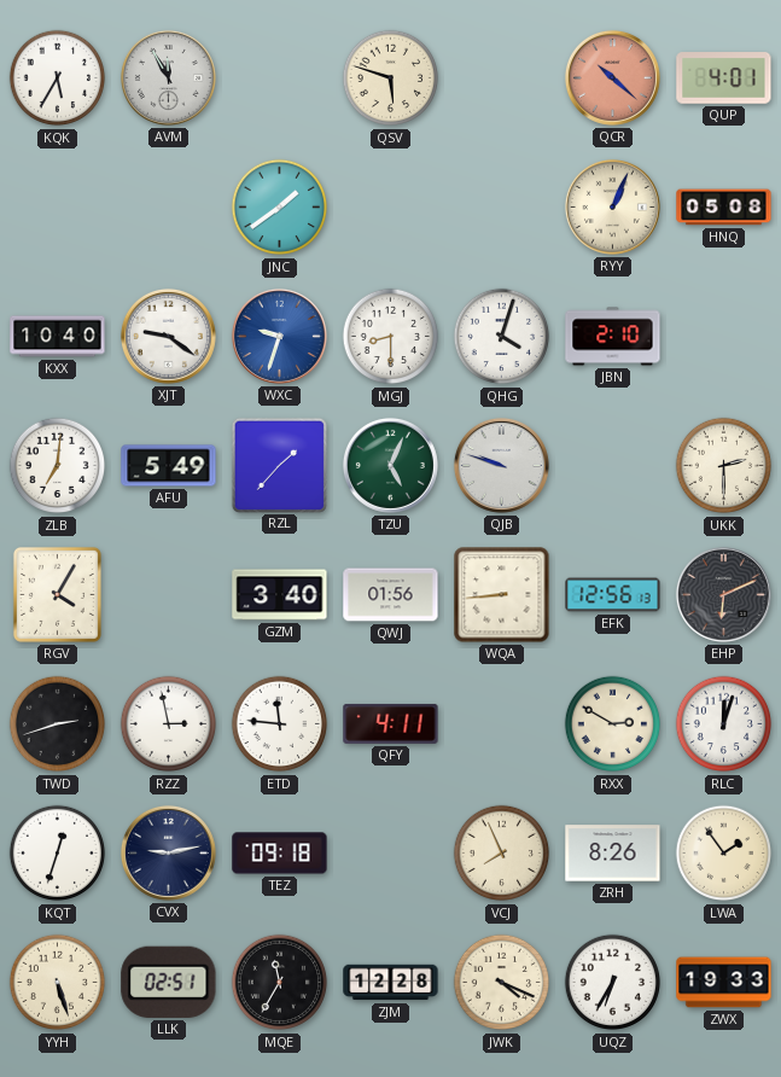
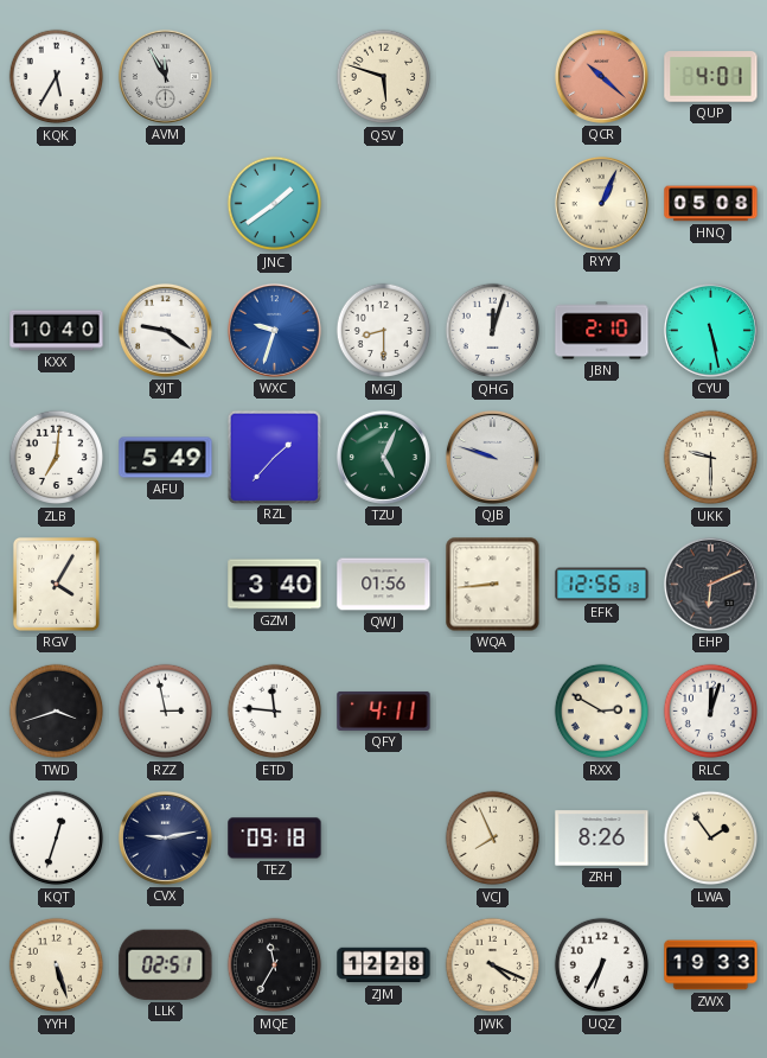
QHG: 4:03 -> 12:03 (493, 331)
CYU: none -> 5:28 (710, 330)
UKK: 2:30 -> 9:30 (711, 458)
TWD: 2:42 -> 3:42 (57, 712)
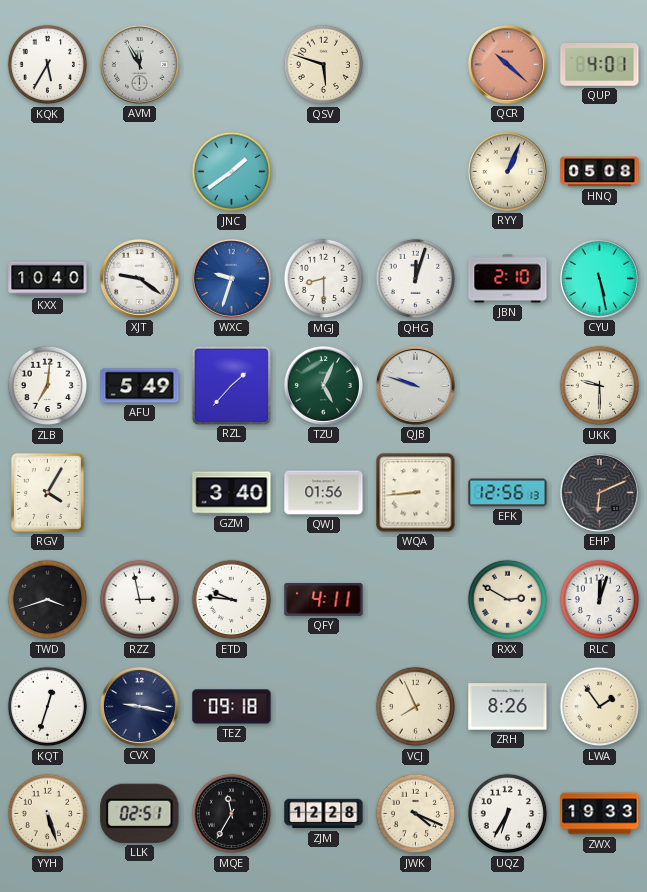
ETD: 11:46 -> 9:46 (232, 600)
CVX: 9:13 -> 9:17 (139, 706)
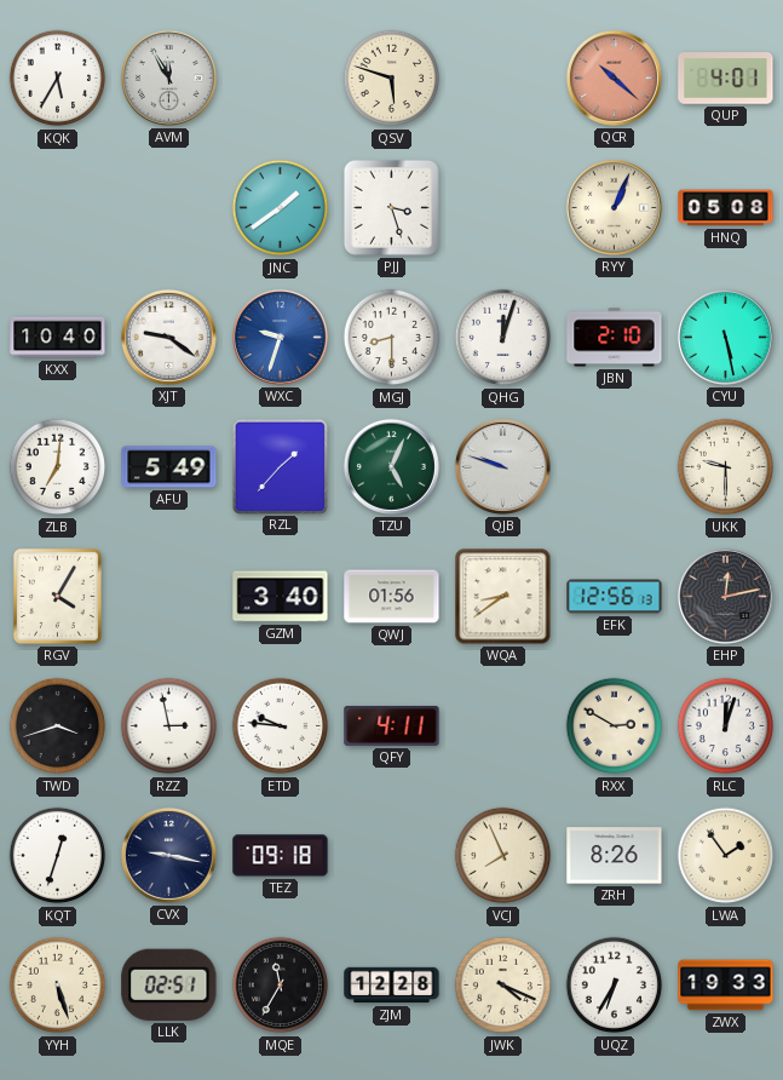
PJJ: none -> 3:27 (391, 207)
WQA: 8:44 -> 8:39 (503, 597)
EHP: 6:11 -> 12:13 (725, 596)
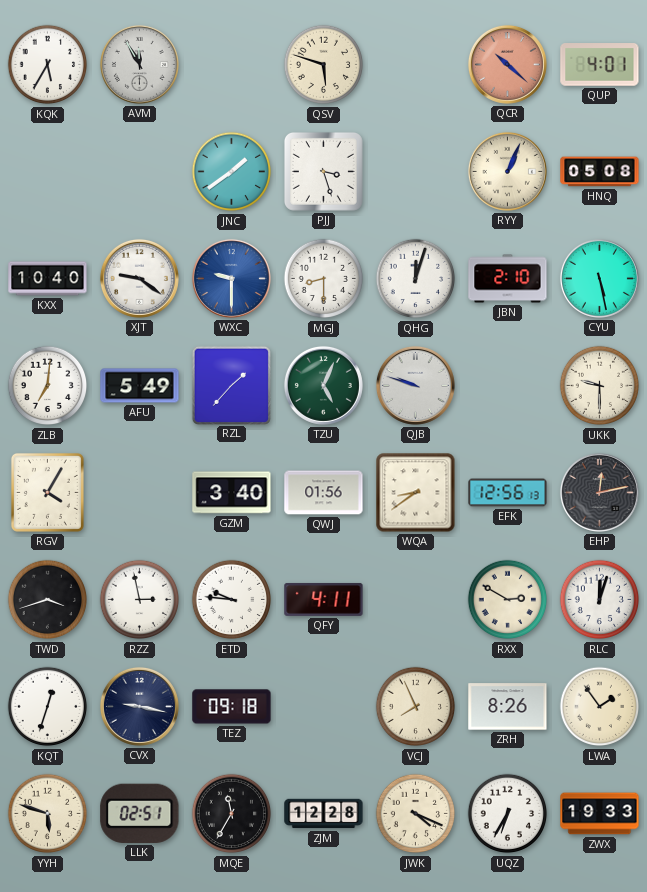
WXC: 9:33 -> 9:30 (231, 278)
YYH: 5:27 -> 5:48 (48, 814)
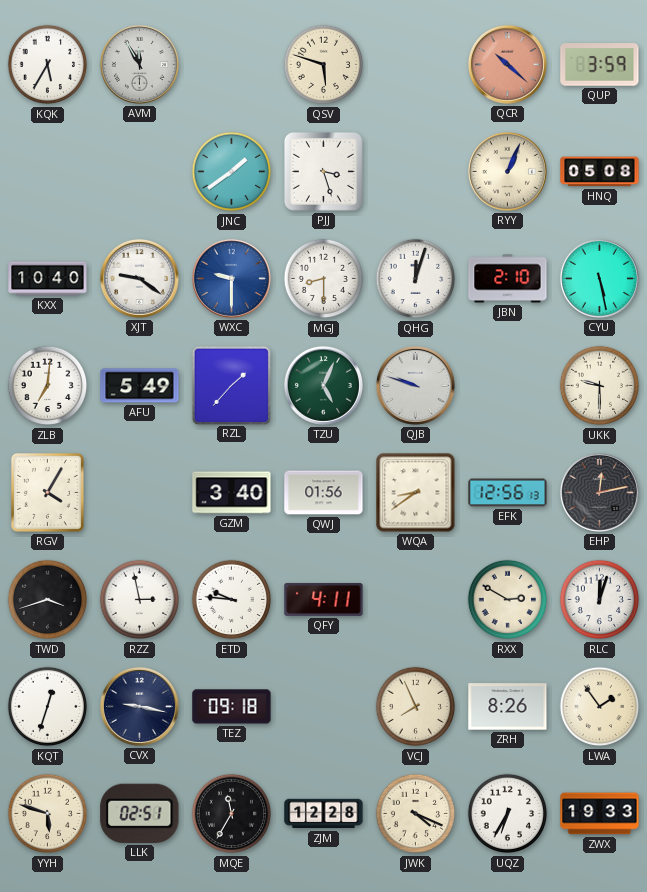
QUP: 4:01 -> 3:59 (600, 65)
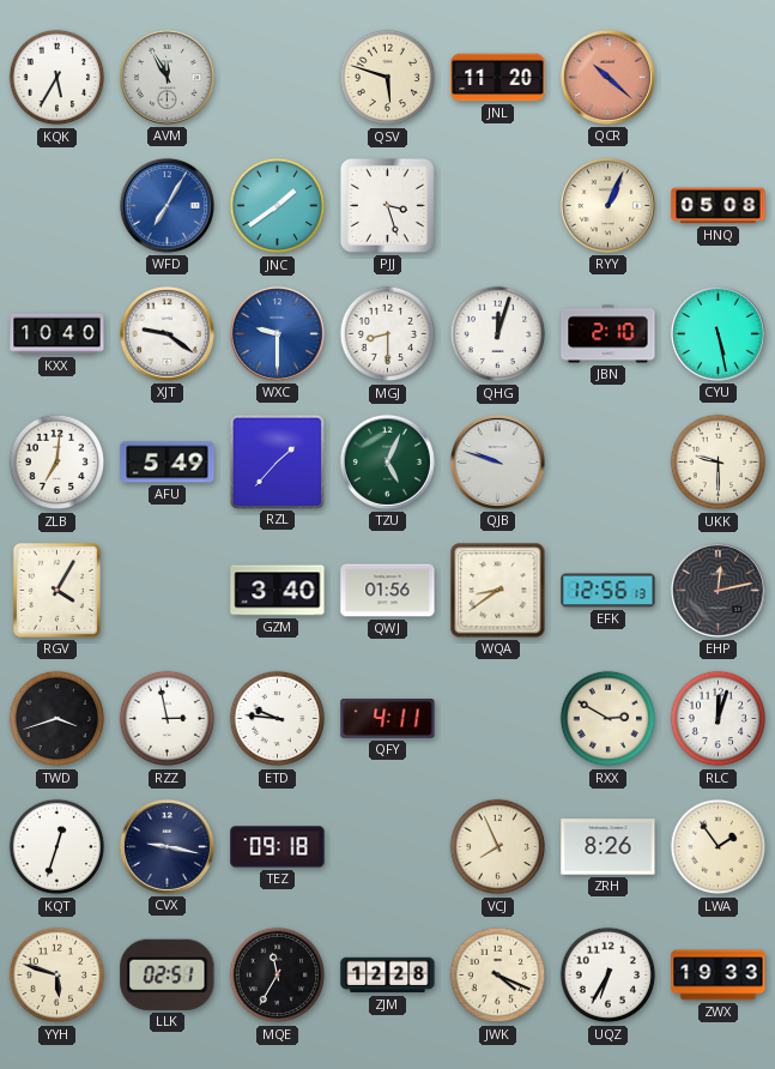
JNL: none -> 11:20 (498, 78)
QUP: 3:59 -> none (600, 65)
WFD: none -> 7:05 (166, 205)
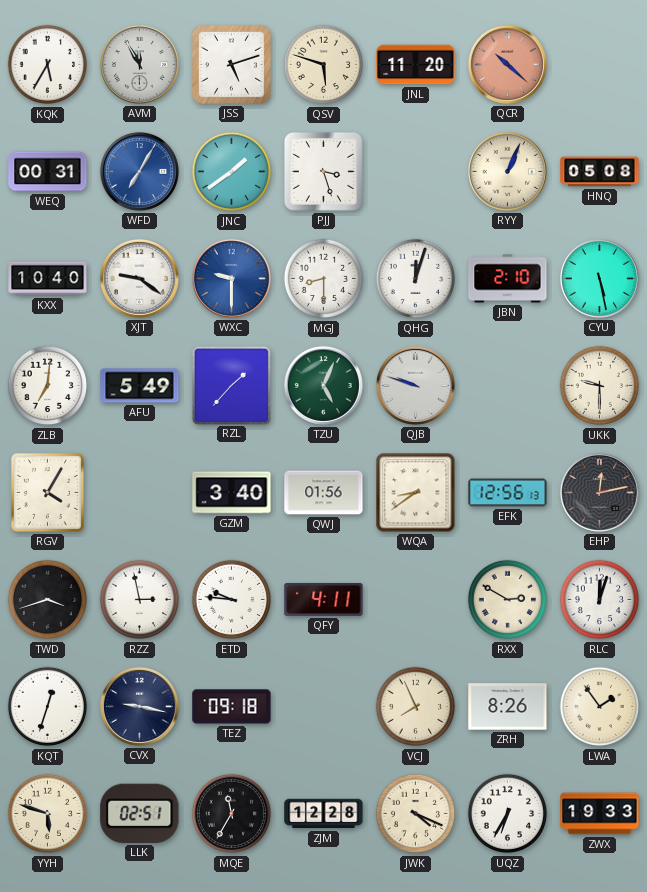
JSS: none -> 5:12 (231, 64)
WEQ: none -> 00:31 (48, 172)
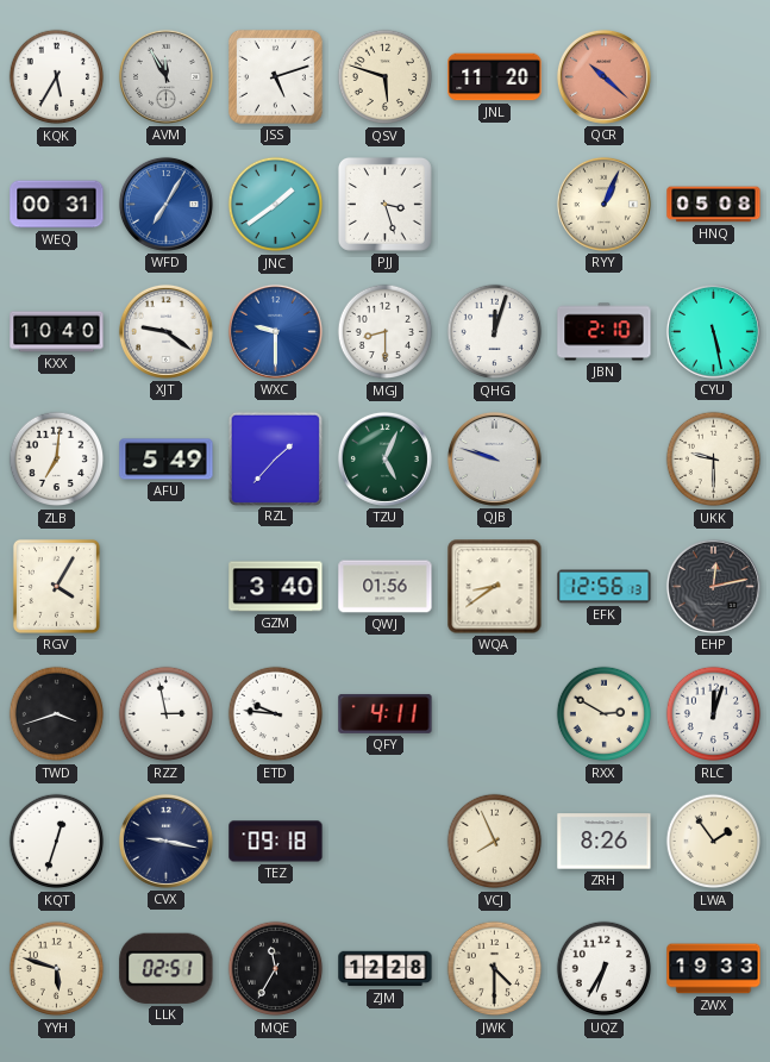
JWK: 4:19 -> 4:30 (495, 969)
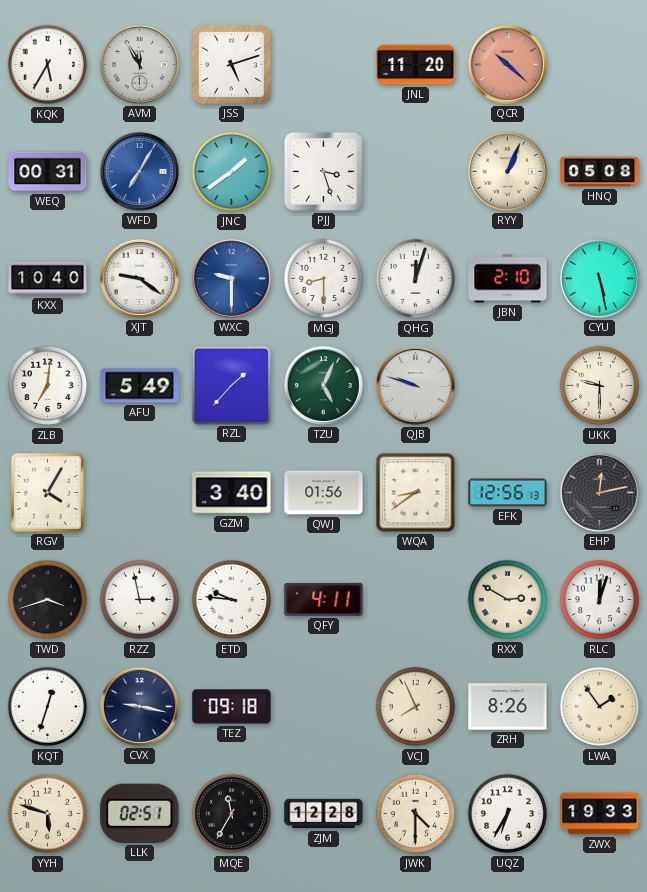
QSV: 5:48 -> none (386, 77)
